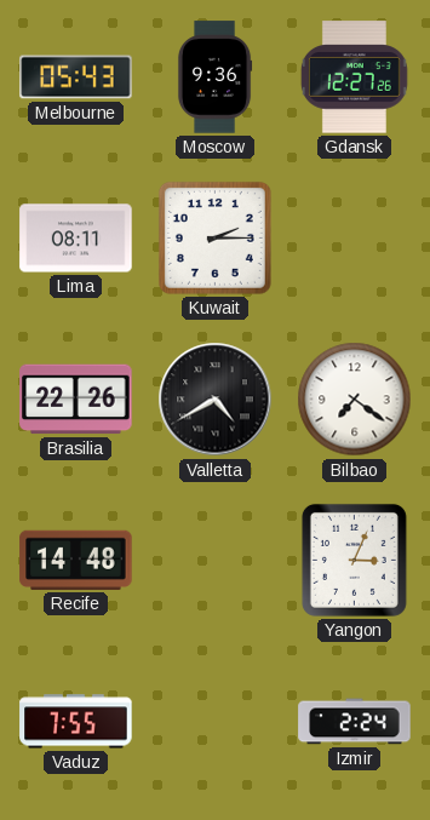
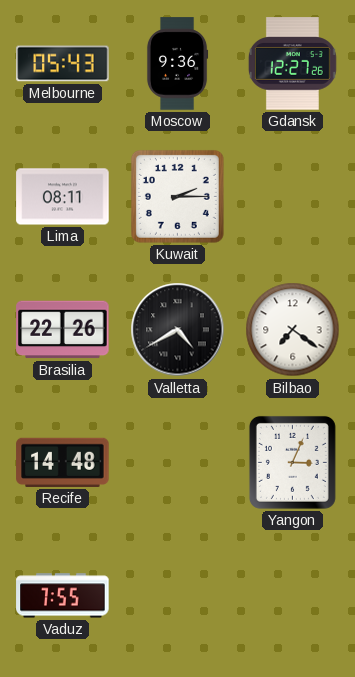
Izmir: 2:24 -> none (355, 722)
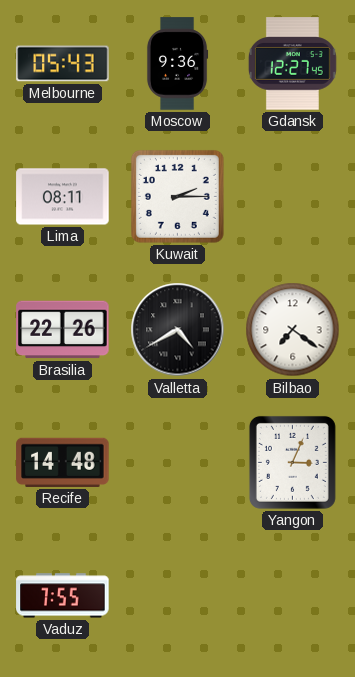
Gdansk: 12:27:26 -> 12:27:45 (292, 64)
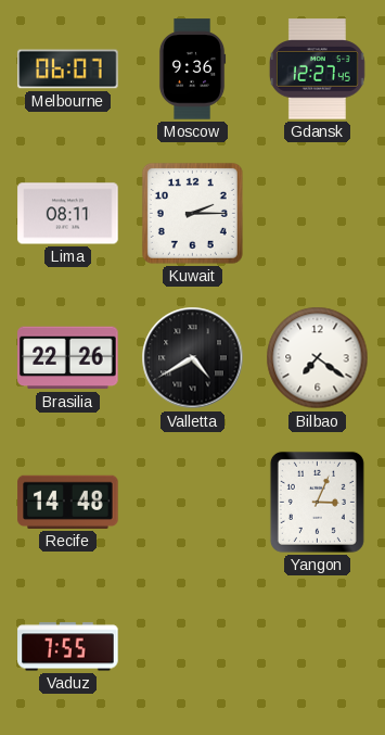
Melbourne: 05:43 -> 06:07 (68, 69)
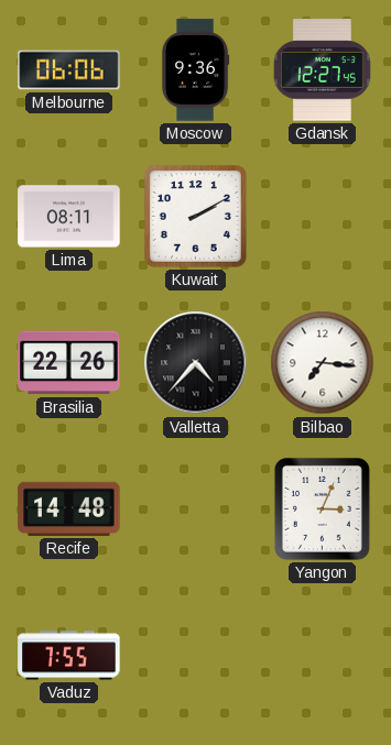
Melbourne: 06:07 -> 06:06 (69, 70)
Kuwait: 2:15 -> 2:10 (195, 216)
Valletta: 4:40 -> 4:37 (196, 363)
Bilbao: 7:21 -> 7:16 (323, 363)
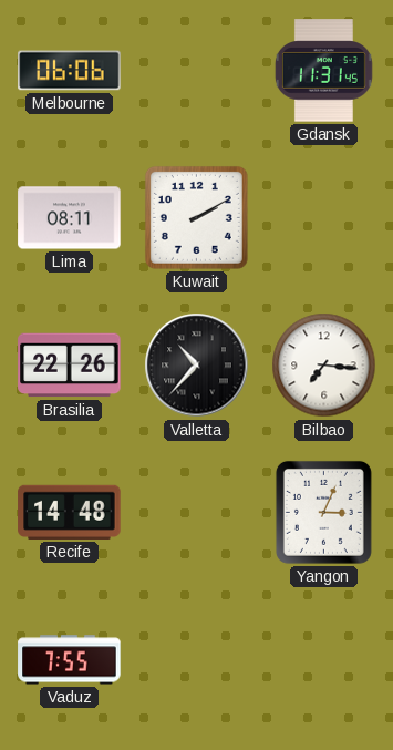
Moscow: 9:36 -> none (195, 70)
Gdansk: 12:27 -> 11:31 (323, 71)
Valletta: 4:37 -> 10:37 (197, 366)
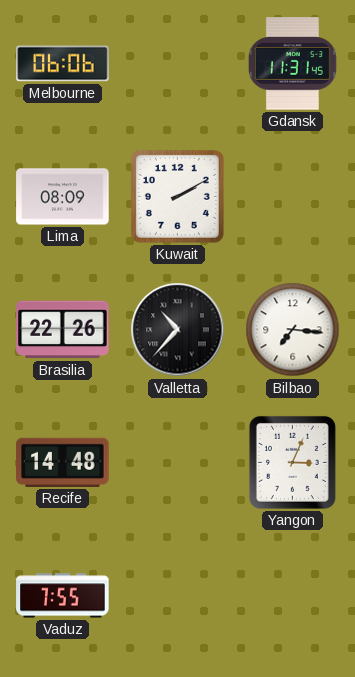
Lima: 08:11 -> 08:09 (63, 197)
